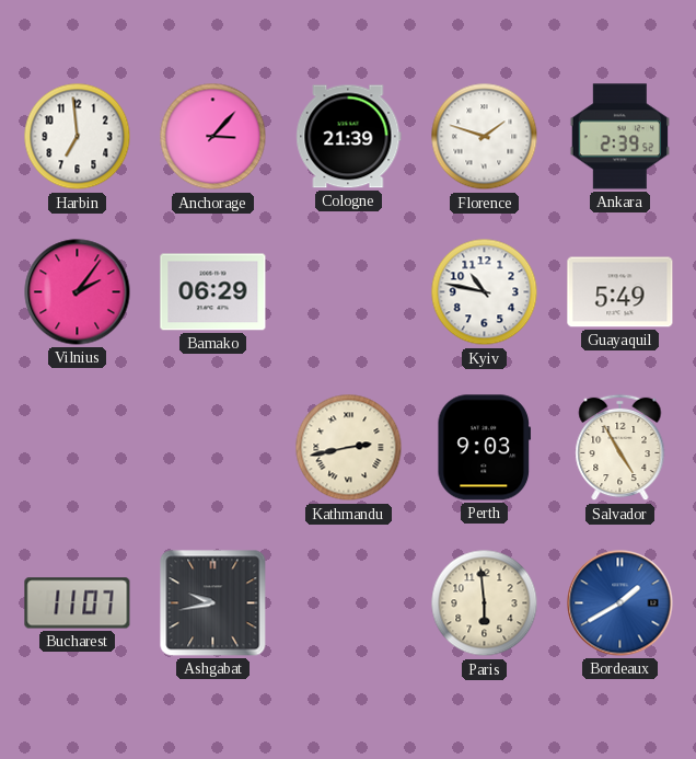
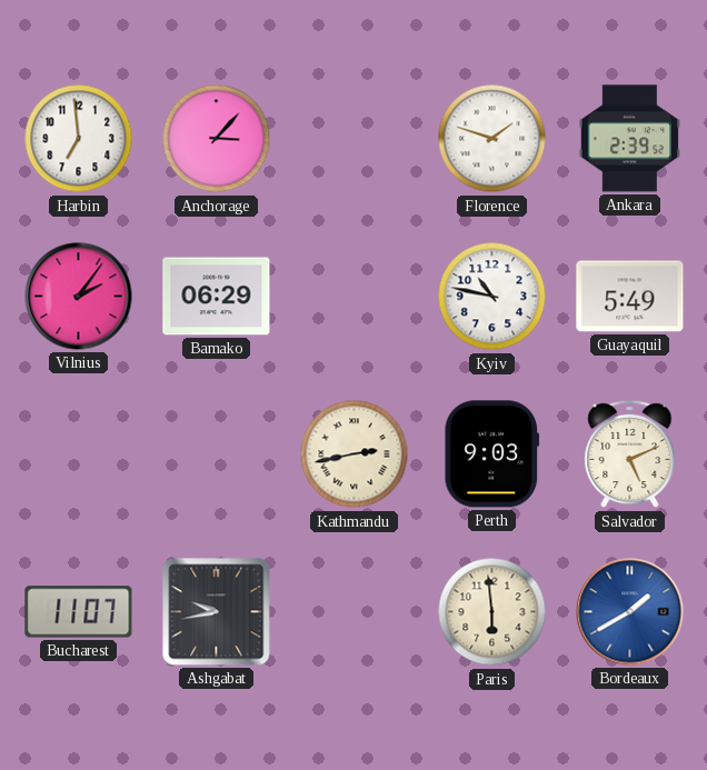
Cologne: 21:39 -> none (349, 137)
Salvador: 4:55 -> 5:11 (630, 454)
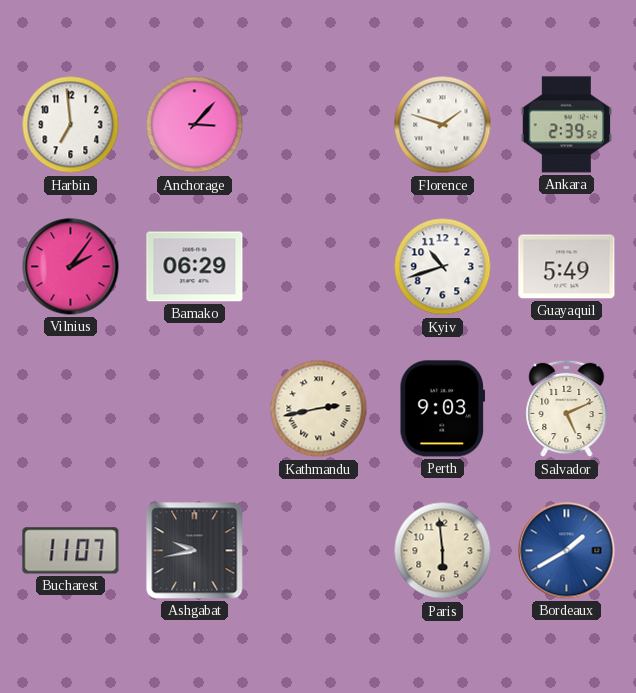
Kyiv: 10:47 -> 10:42 (443, 267)
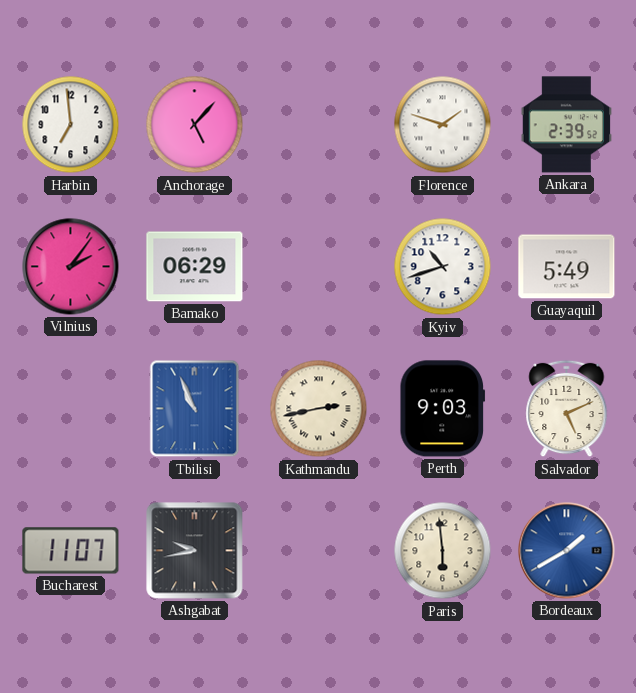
Anchorage: 3:07 -> 5:07 (195, 125)
Tbilisi: none -> 10:56 (195, 409)
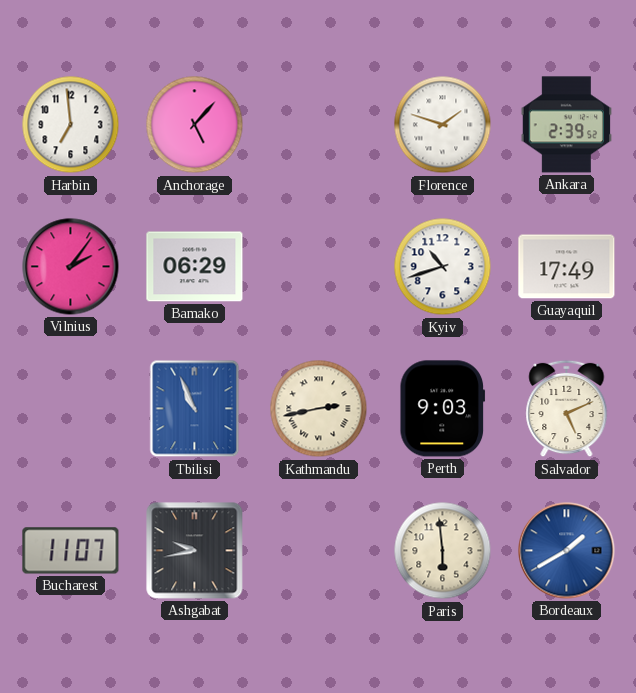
Guayaquil: 5:49 -> 17:49 (567, 267)
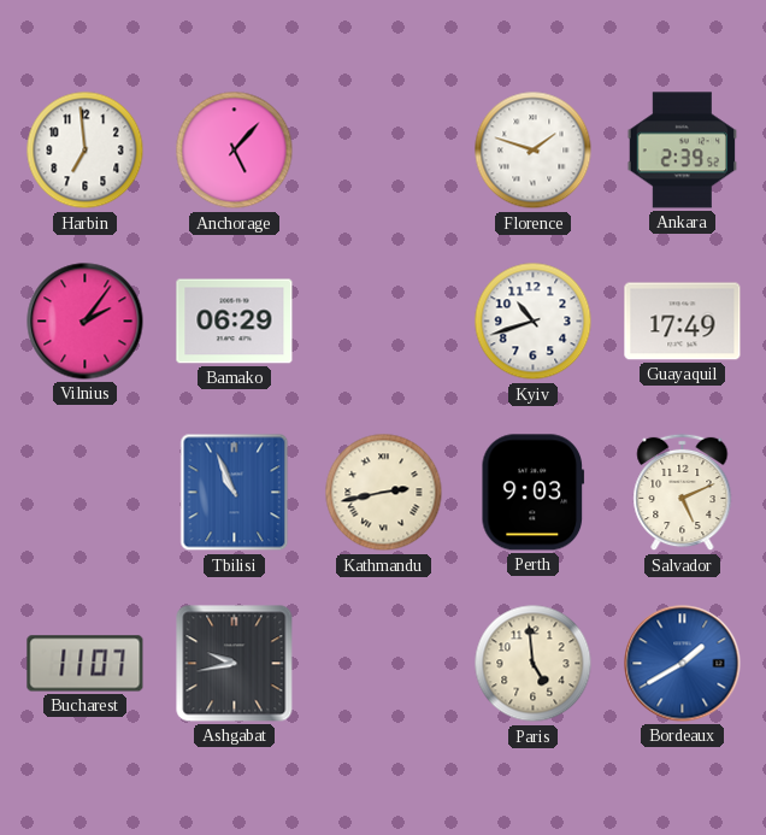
Paris: 5:59 -> 4:59 (534, 664)
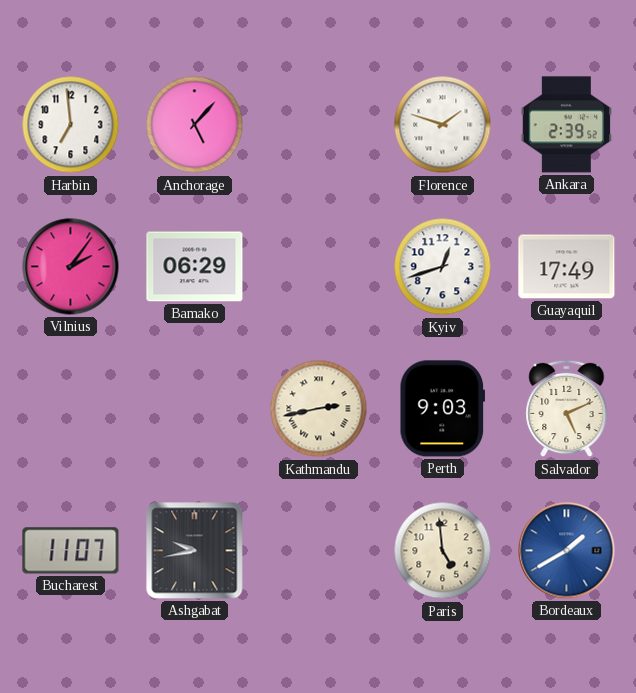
Kyiv: 10:42 -> 12:42 (443, 267)
Tbilisi: 10:56 -> none (235, 493)
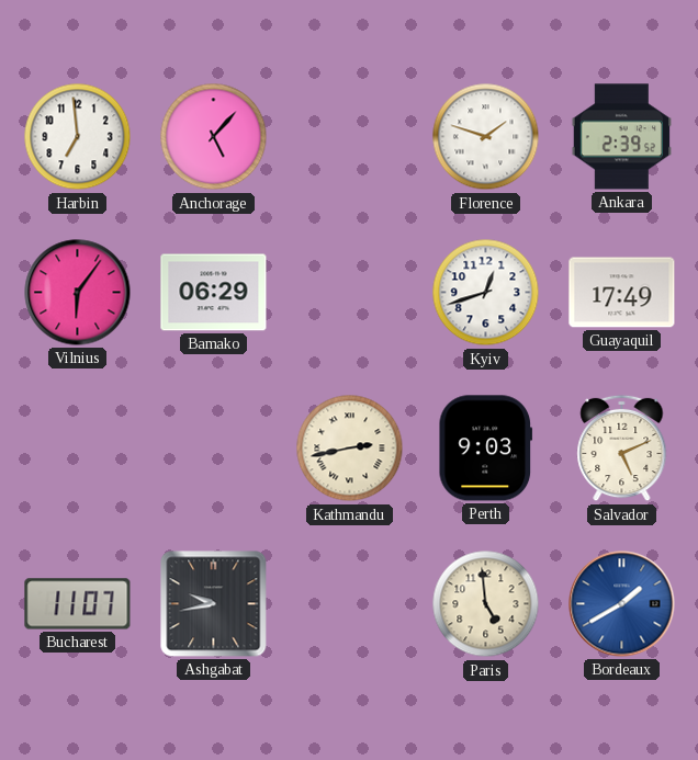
Vilnius: 2:06 -> 6:06 (78, 293)
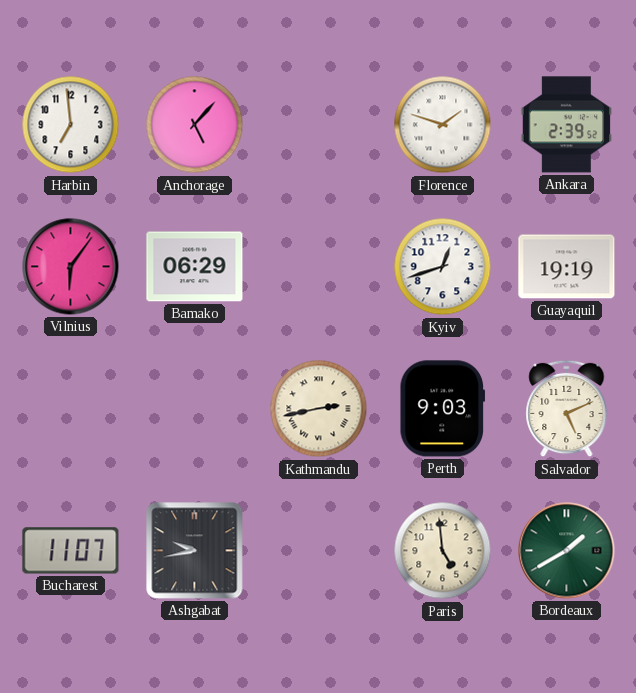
Guayaquil: 17:49 -> 19:19 (567, 267)
Bordeaux dial: blue -> green (567, 551)
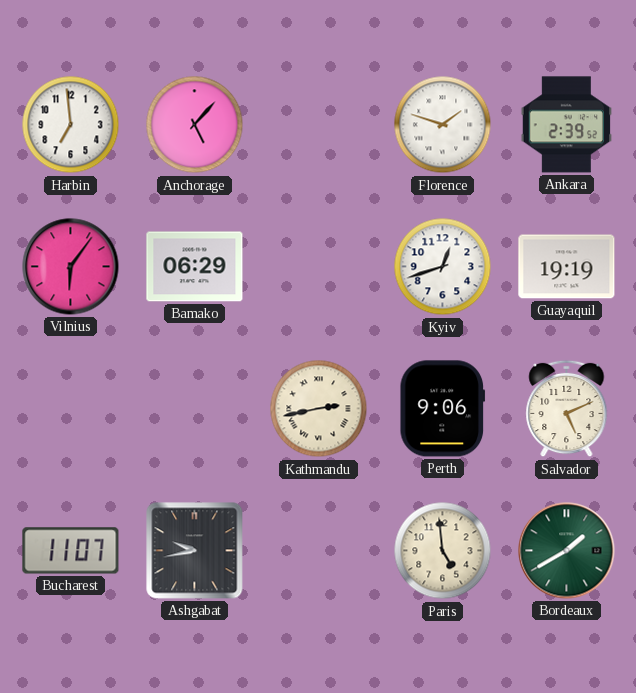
Perth: 9:03 -> 9:06 (442, 409)
